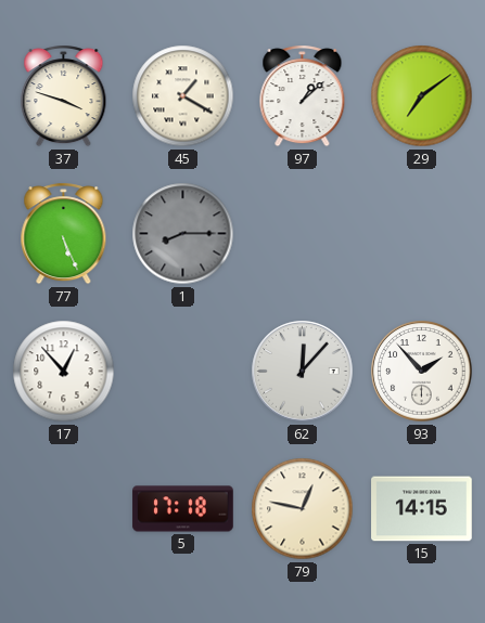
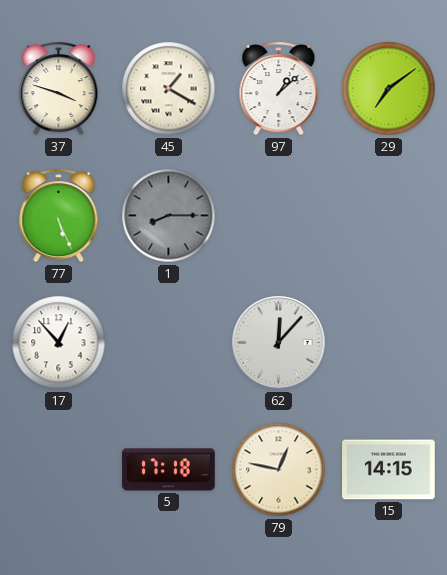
93: 1:53 -> none (422, 372)
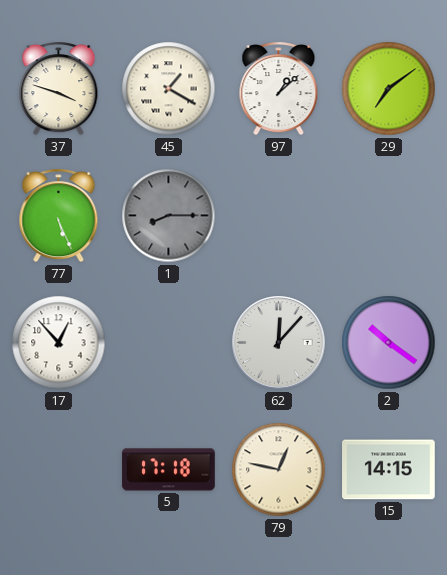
2: none -> 10:21 (389, 343)
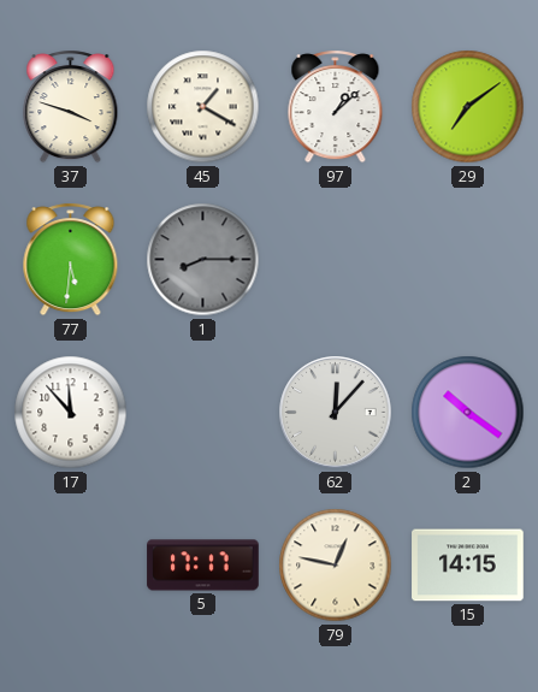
77: 5:26 -> 5:31 (71, 260)
17: 12:53 -> 11:53 (71, 413)
5: 17:18 -> 17:17 (203, 566)
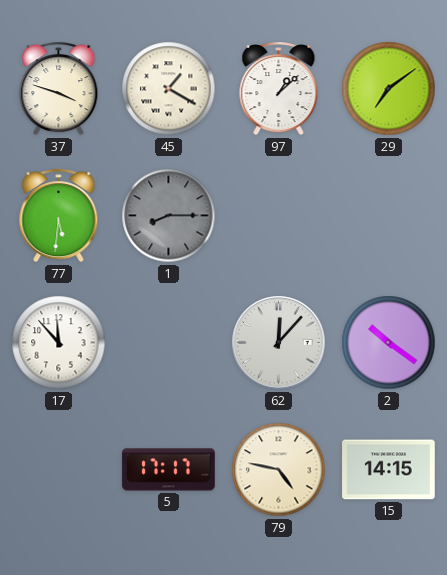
79: 12:47 -> 4:47 (279, 470)
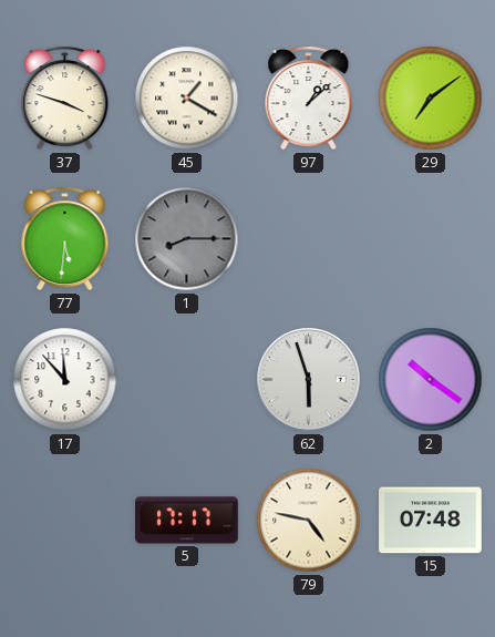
62: 12:07 -> 5:57 (309, 380)
15: 14:15 -> 07:48 (431, 521)
